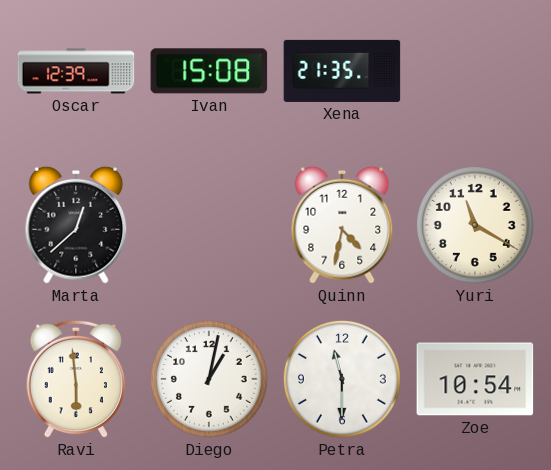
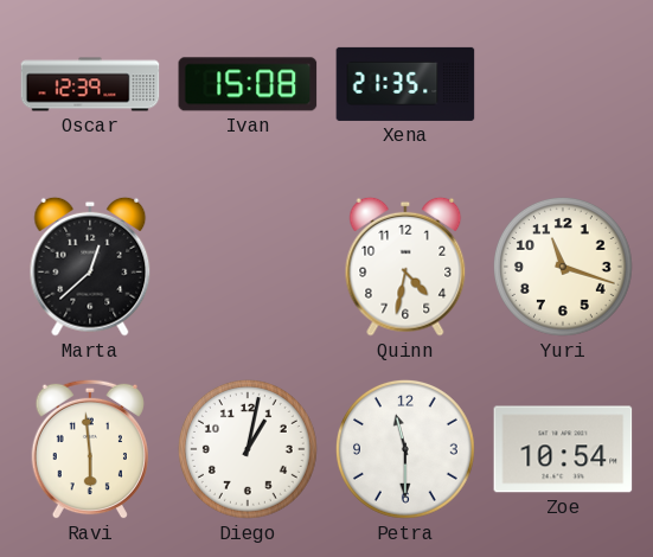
Yuri: 11:20 -> 11:18 (564, 267)
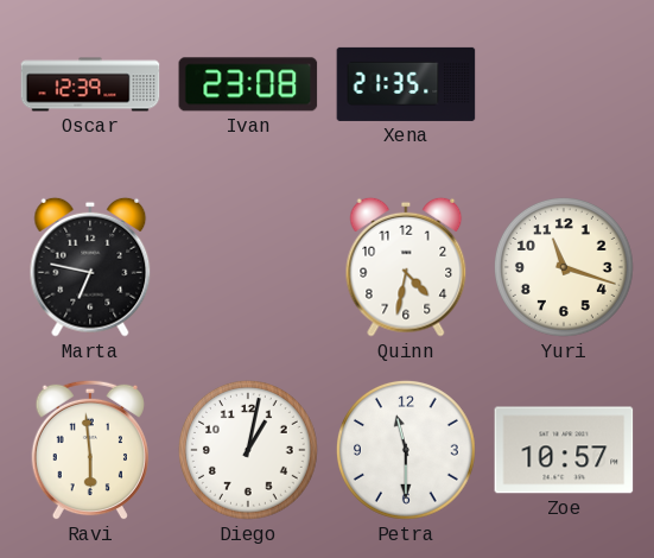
Ivan: 15:08 -> 23:08 (248, 84)
Marta: 12:38 -> 6:47 (90, 267)
Zoe: 10:54 -> 10:57 (564, 450)
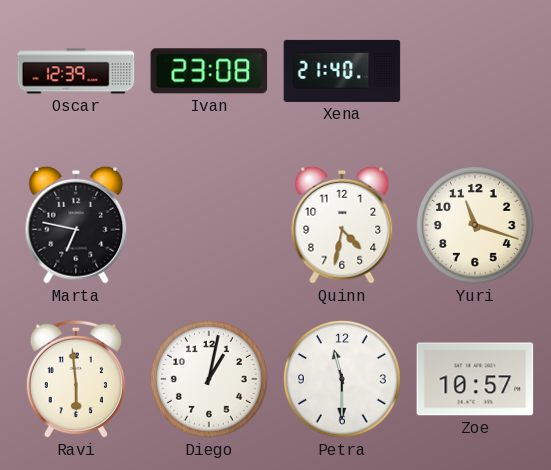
Xena: 21:35 -> 21:40 (342, 71)
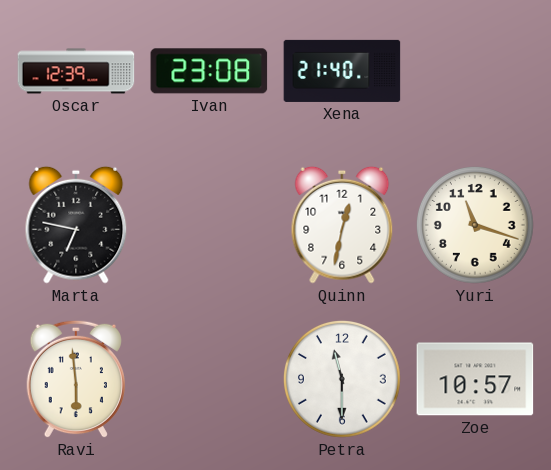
Quinn: 4:32 -> 12:32 (342, 225)
Diego: 1:02 -> none (210, 379)
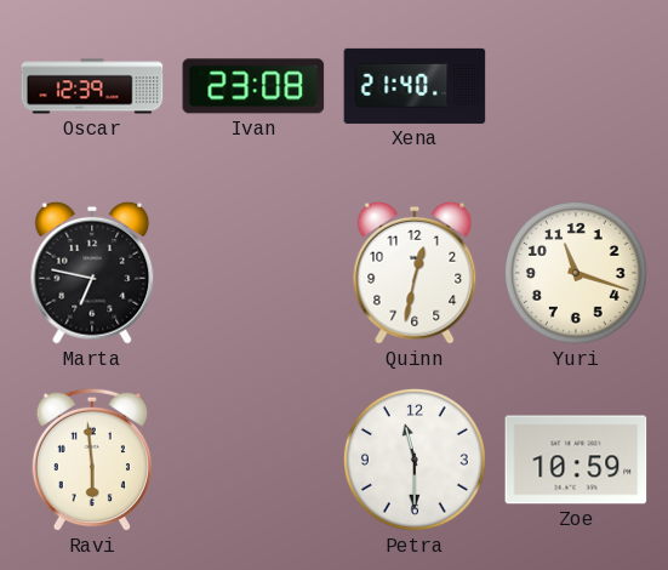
Zoe: 10:57 -> 10:59 (576, 460)
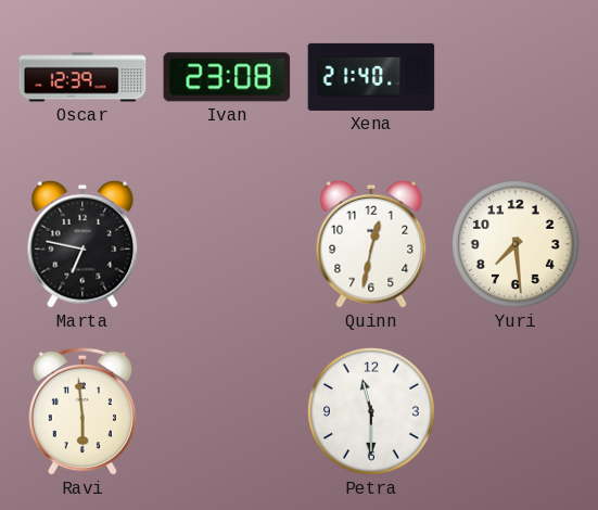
Yuri: 11:18 -> 7:29 (517, 244)
Zoe: 10:59 -> none (576, 460)
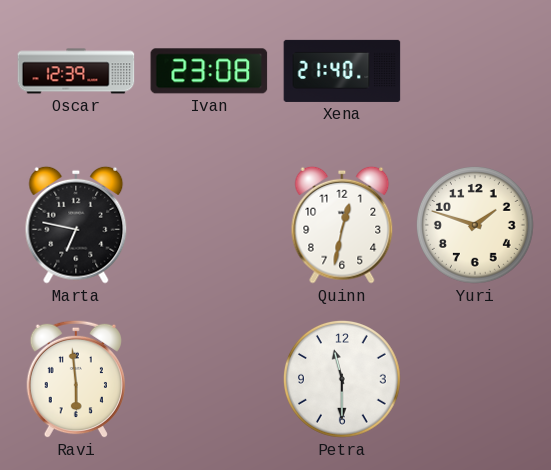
Yuri: 7:29 -> 1:48 (476, 225)
